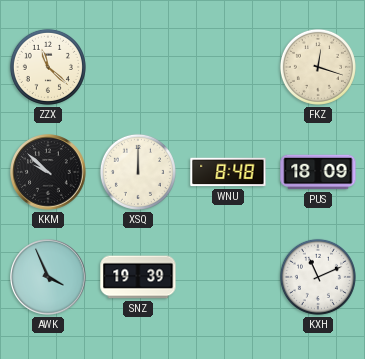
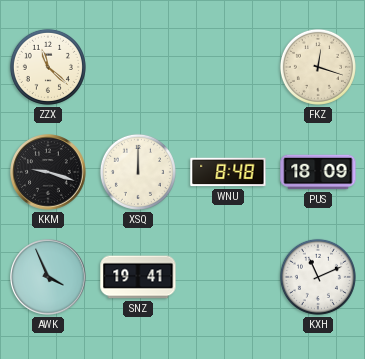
KKM: 9:52 -> 9:18 (48, 172)
SNZ: 19:39 -> 19:41 (138, 277)
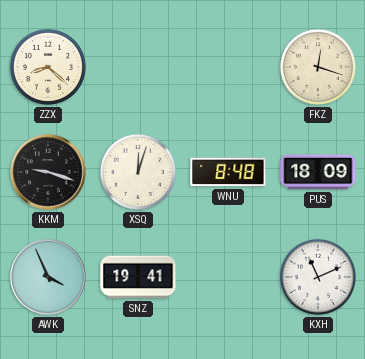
ZZX: 11:22 -> 8:22 (48, 67)
XSQ: 12:00 -> 12:03 (138, 172)
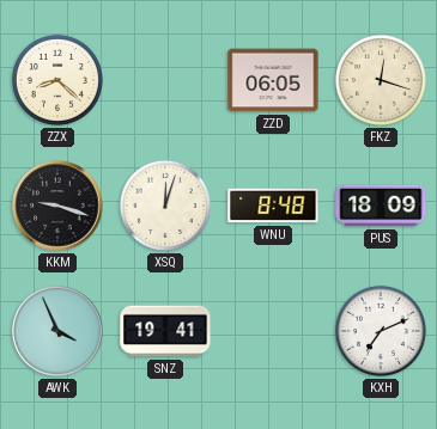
ZZD: none -> 06:05 (273, 80)
KXH: 11:11 -> 7:11 (381, 331)
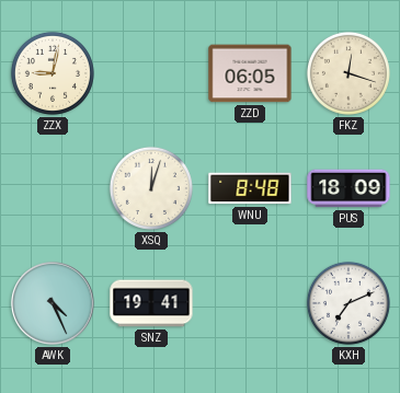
ZZX: 8:22 -> 9:02 (53, 73)
KKM: 9:18 -> none (57, 206)
AWK: 3:56 -> 4:26 (53, 303)
